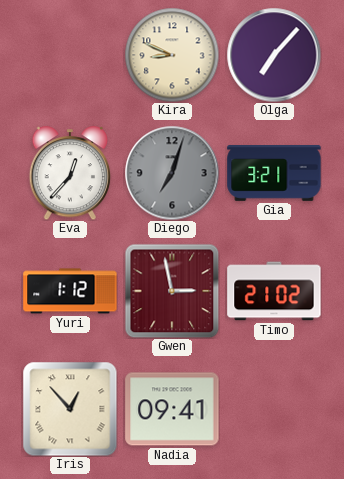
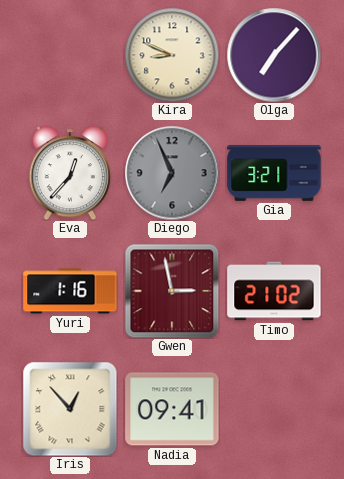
Diego: 7:03 -> 6:56 (172, 173)
Yuri: 1:12 -> 1:16 (70, 291)
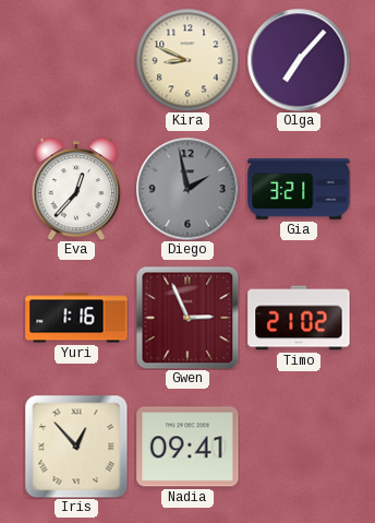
Diego: 6:56 -> 1:58 (187, 189)
Gwen: 2:58 -> 2:56 (187, 318)
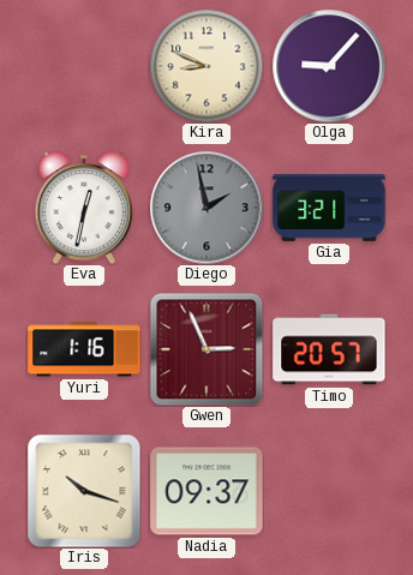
Olga: 7:07 -> 9:07 (329, 66)
Eva: 12:37 -> 12:32 (84, 208)
Timo: 21:02 -> 20:57 (329, 349)
Iris: 12:53 -> 10:18 (84, 491)
Nadia: 09:41 -> 09:37 (206, 491)
